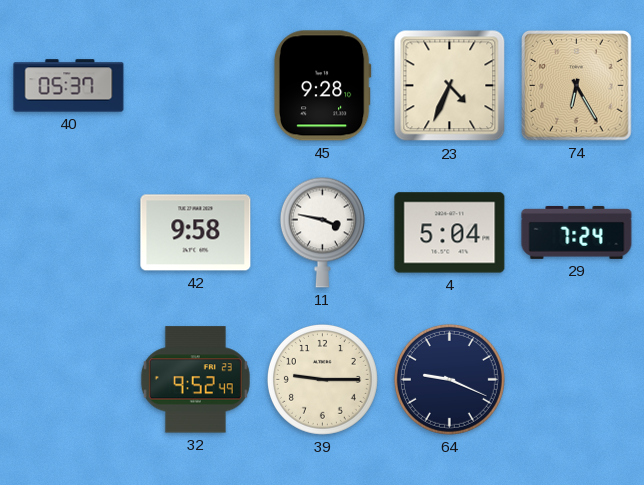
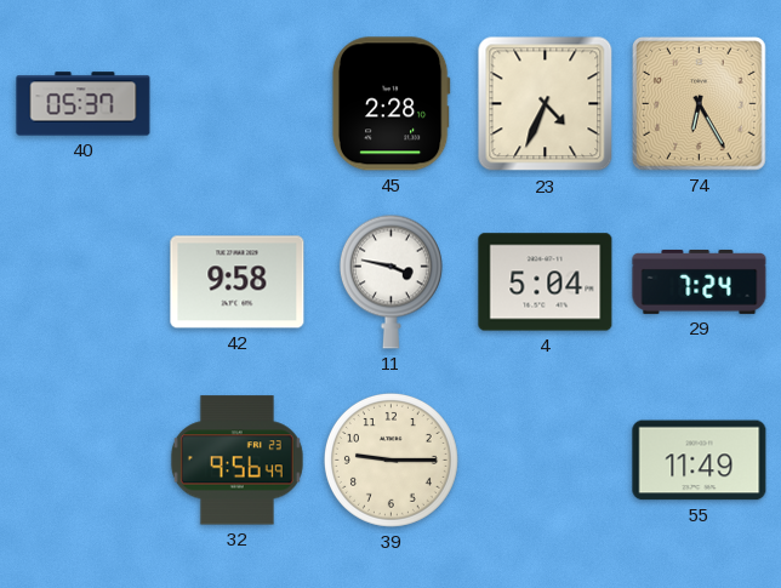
45: 9:28 -> 2:28 (390, 104)
32: 9:52 -> 9:56 (236, 461)
64: 9:19 -> none (449, 379)
55: none -> 11:49 (700, 461)
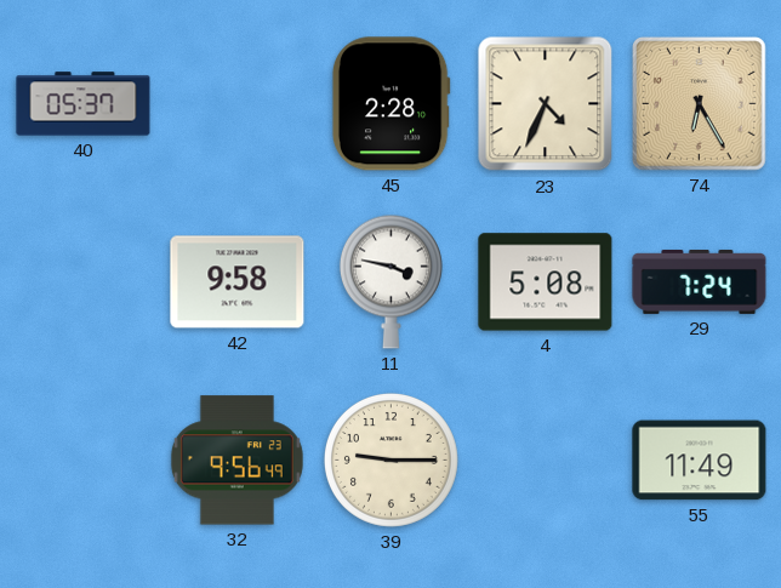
4: 5:04 -> 5:08 (546, 282)
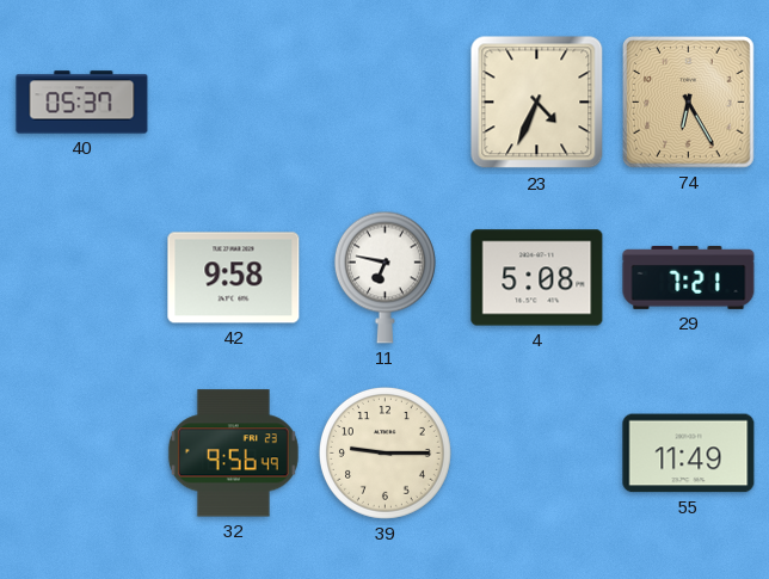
45: 2:28 -> none (390, 104)
11: 3:47 -> 6:47 (384, 277)
29: 7:24 -> 7:21 (689, 277)
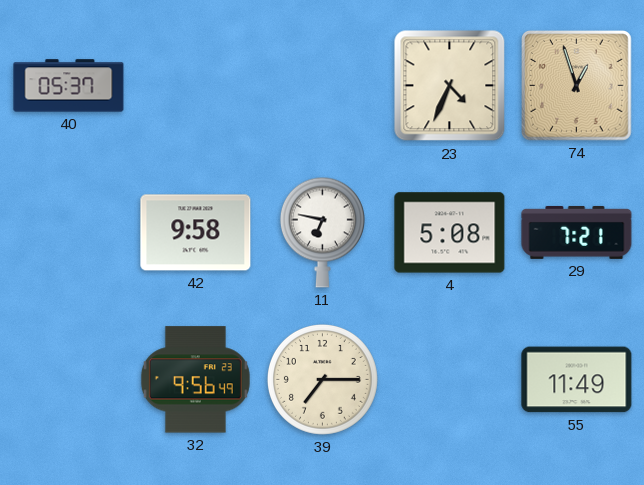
74: 6:25 -> 12:57 (577, 86)
39: 9:15 -> 7:15 (322, 379)
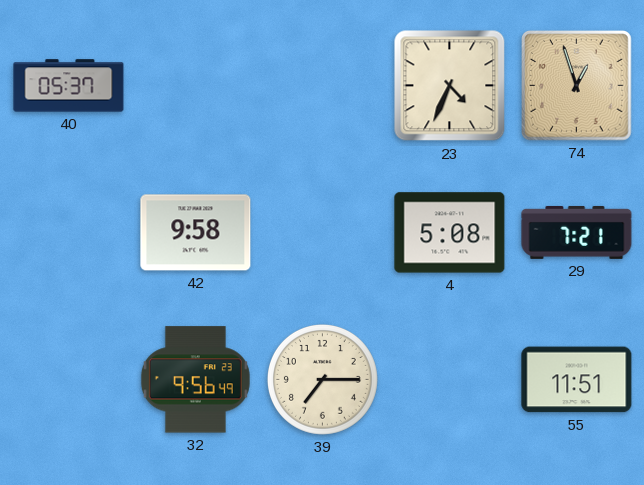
11: 6:47 -> none (322, 232)
55: 11:49 -> 11:51 (577, 380)
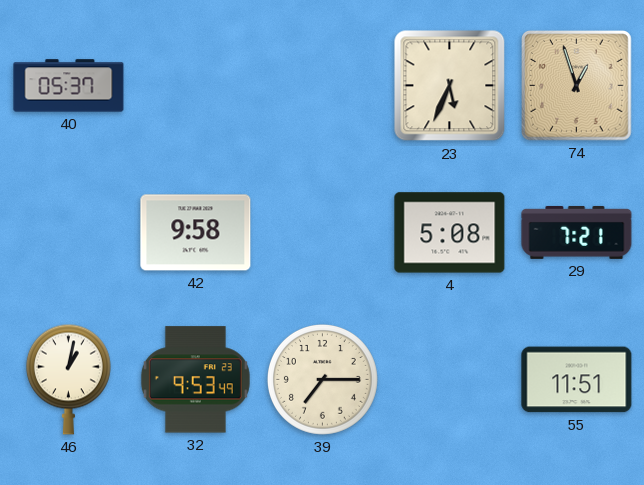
23: 4:34 -> 5:34 (450, 86)
46: none -> 1:02 (68, 379)
32: 9:56 -> 9:53 (195, 380)
